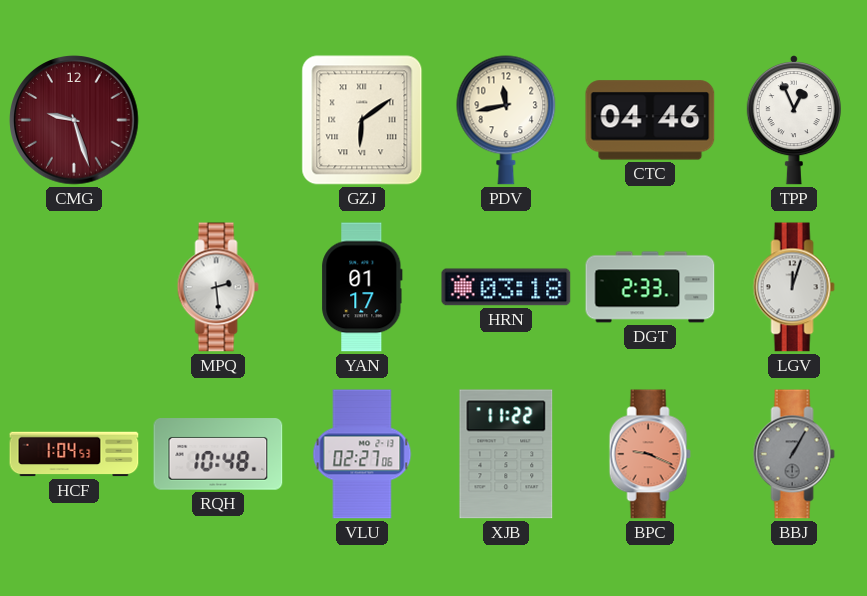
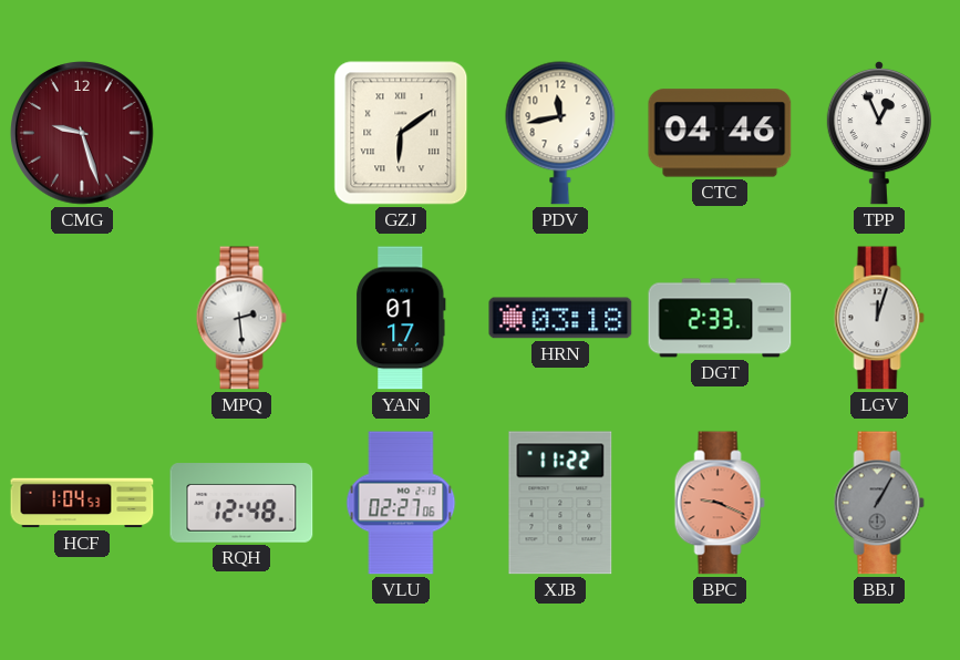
RQH: 10:48 -> 12:48 (241, 503)
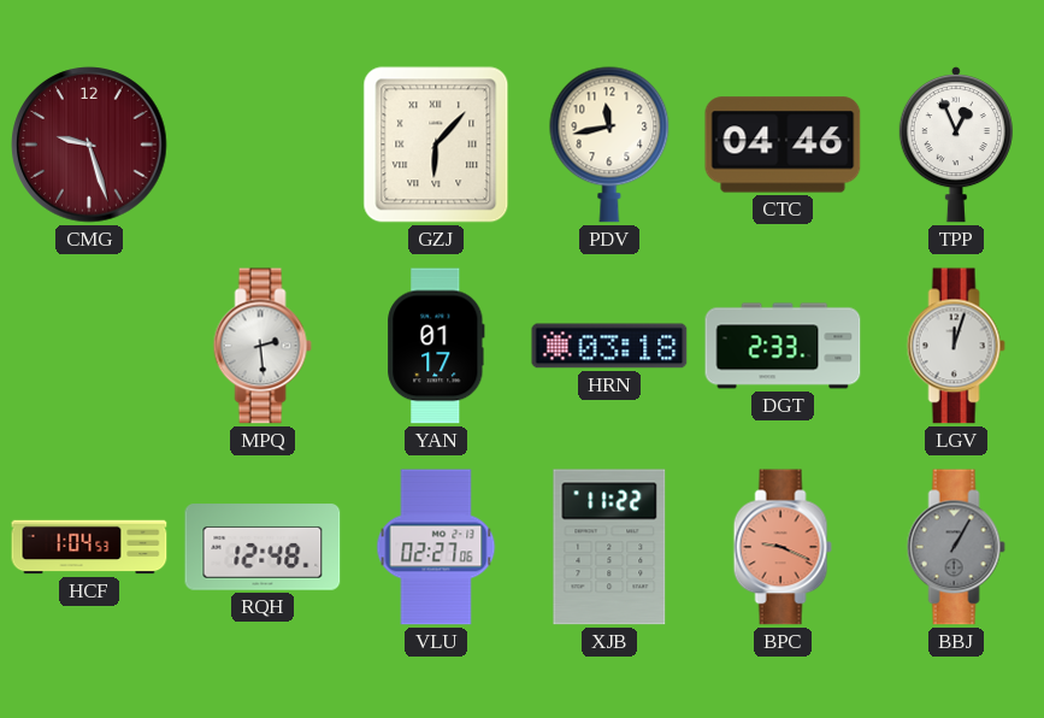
GZJ: 6:09 -> 6:07 (436, 145)
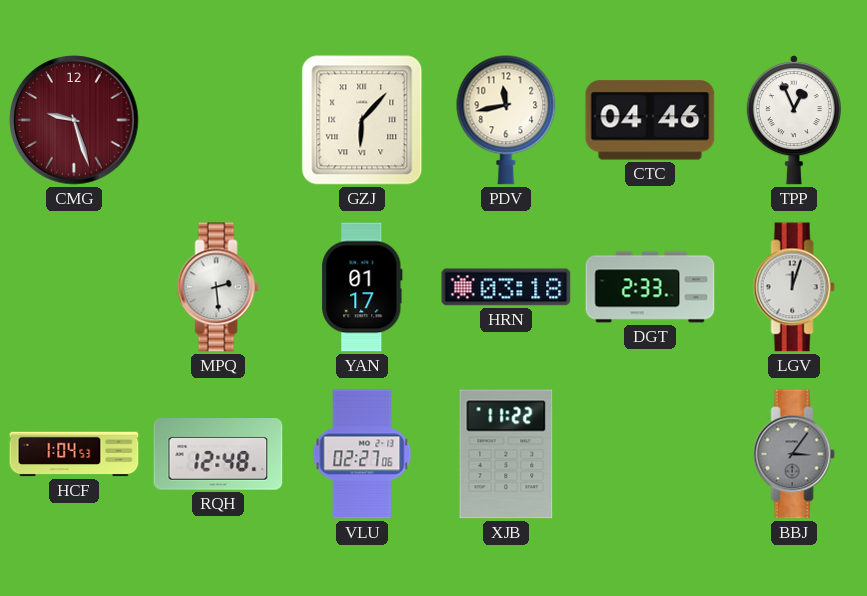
BPC: 9:19 -> none (783, 547)
BBJ: 1:05 -> 3:06 (794, 454)
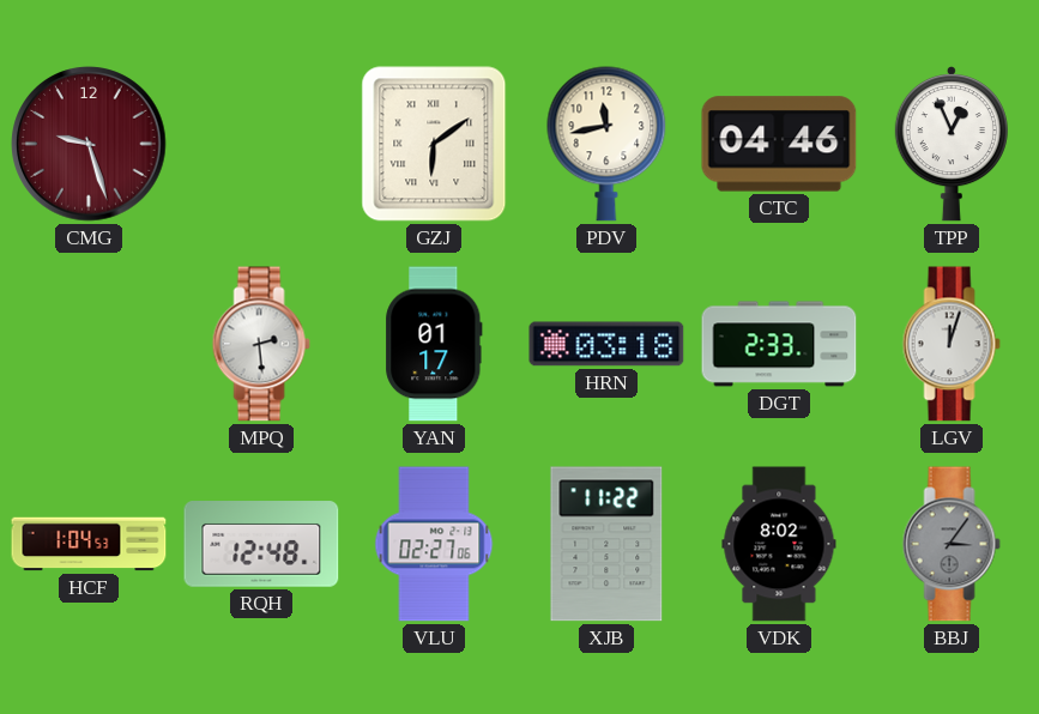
GZJ: 6:07 -> 6:09 (434, 144)
VDK: none -> 8:02 (779, 544)
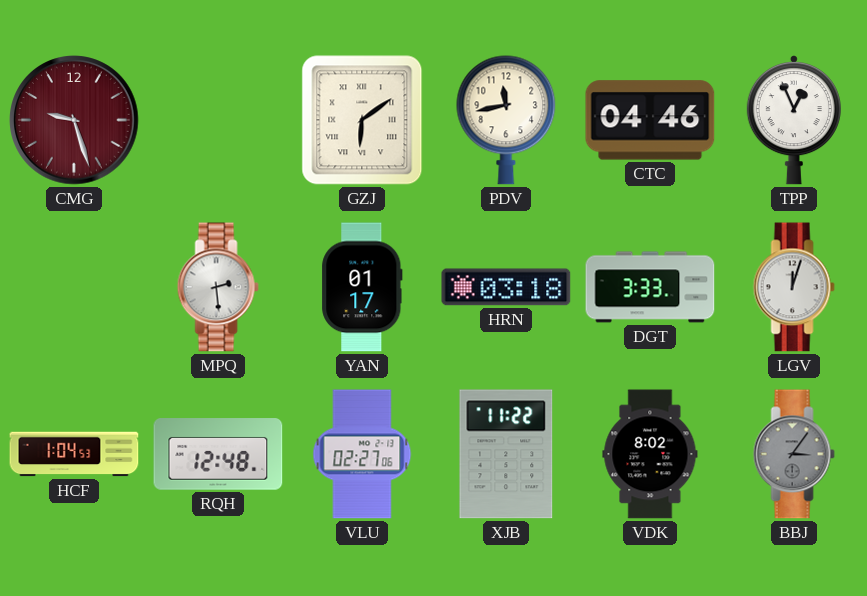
DGT: 2:33 -> 3:33 (650, 287)
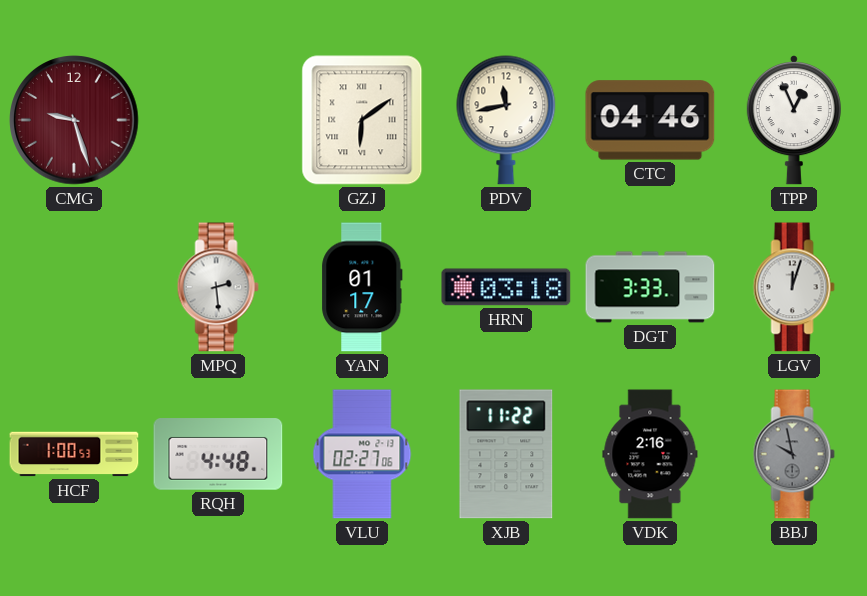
HCF: 1:04 -> 1:00 (74, 454)
RQH: 12:48 -> 4:48 (218, 454)
VDK: 8:02 -> 2:16 (650, 454)
BBJ: 3:06 -> 9:58 (794, 454)
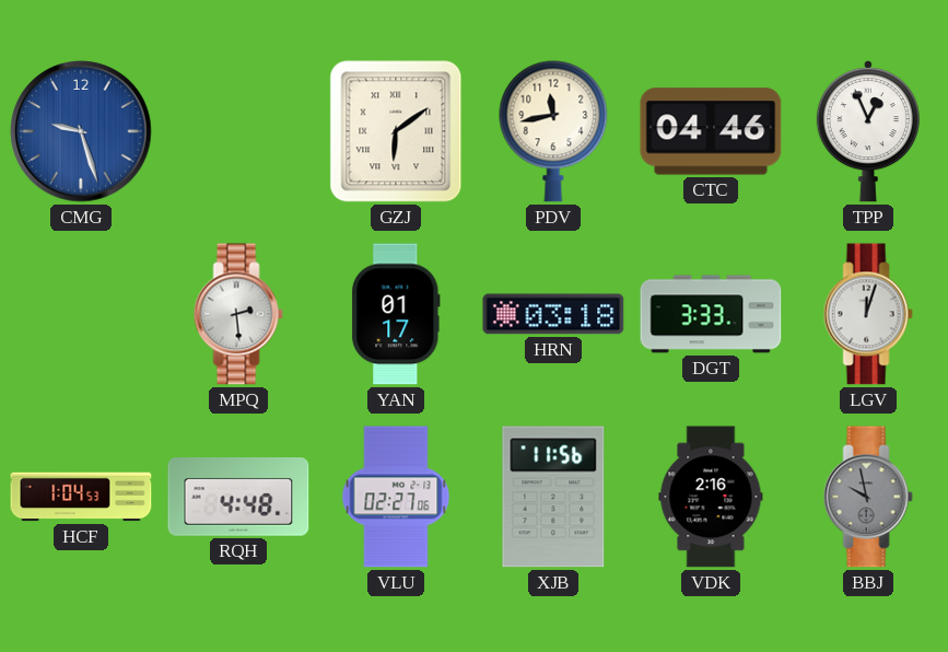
CMG dial: burgundy -> blue (81, 131)
HCF: 1:00 -> 1:04 (81, 497)
XJB: 11:22 -> 11:56 (553, 497)
